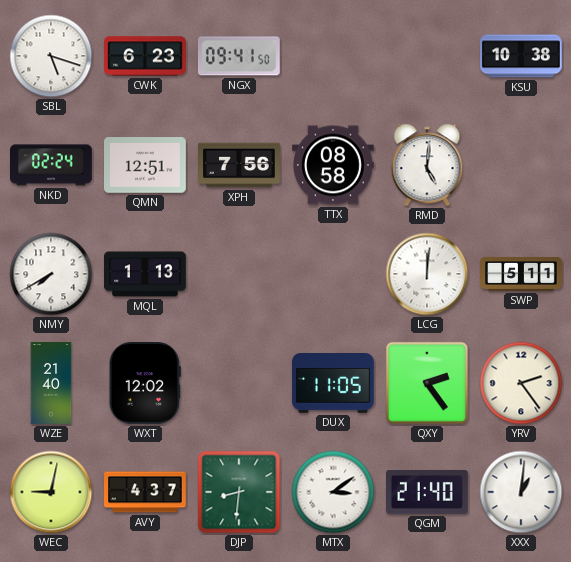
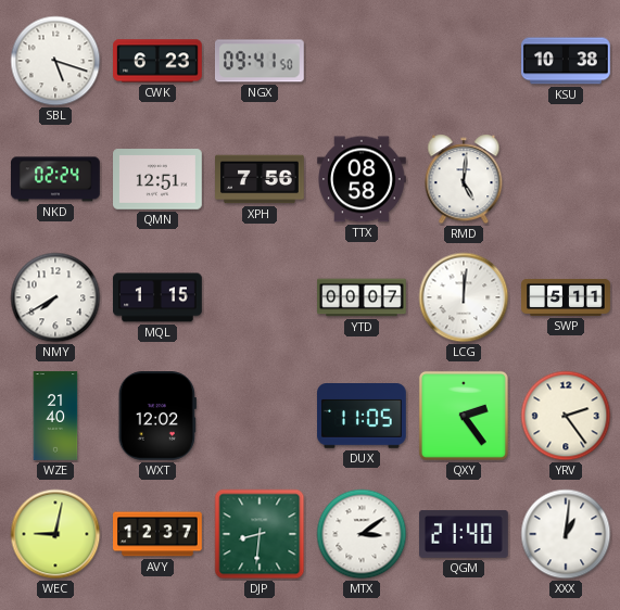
MQL: 1:13 -> 1:15 (159, 297)
YTD: none -> 00:07 (362, 297)
AVY: 4:37 -> 12:37 (159, 534)
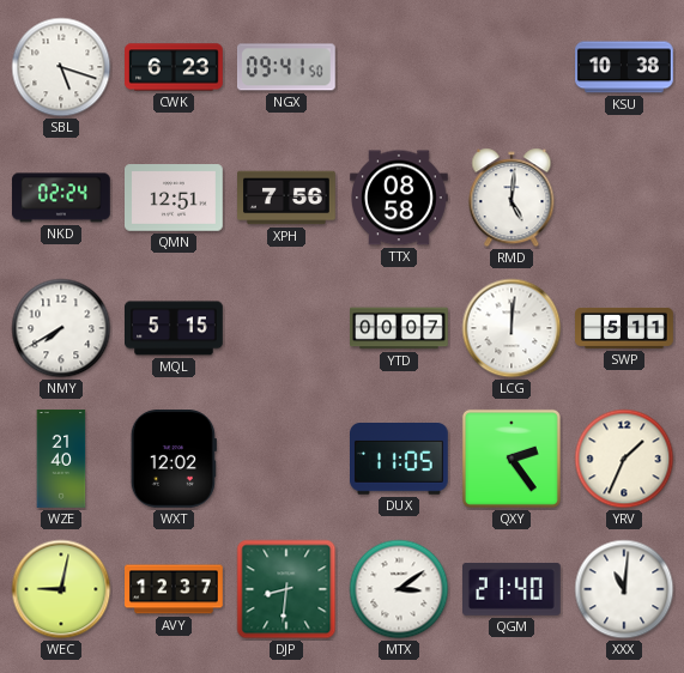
MQL: 1:15 -> 5:15 (175, 328)
YRV: 2:24 -> 1:34 (624, 459)
XXX: 1:01 -> 11:01 (624, 589)
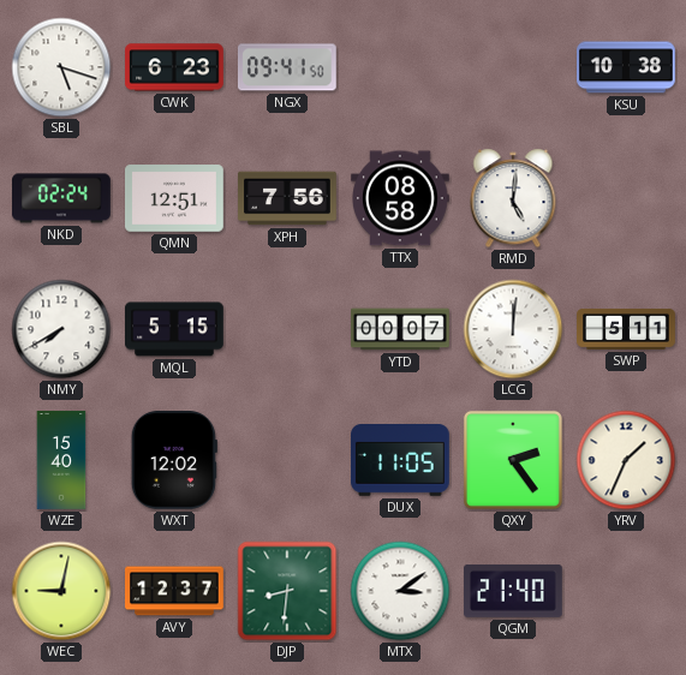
WZE: 21:40 -> 15:40 (61, 460)
XXX: 11:01 -> none (624, 589)
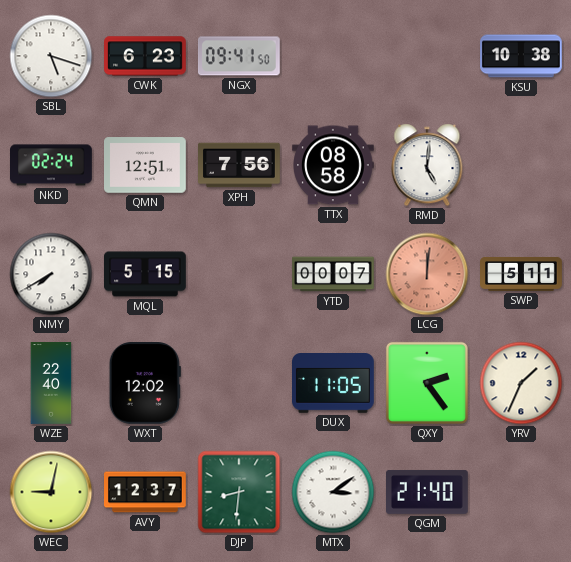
LCG dial: white -> salmon (427, 274)
WZE: 15:40 -> 22:40 (51, 383)
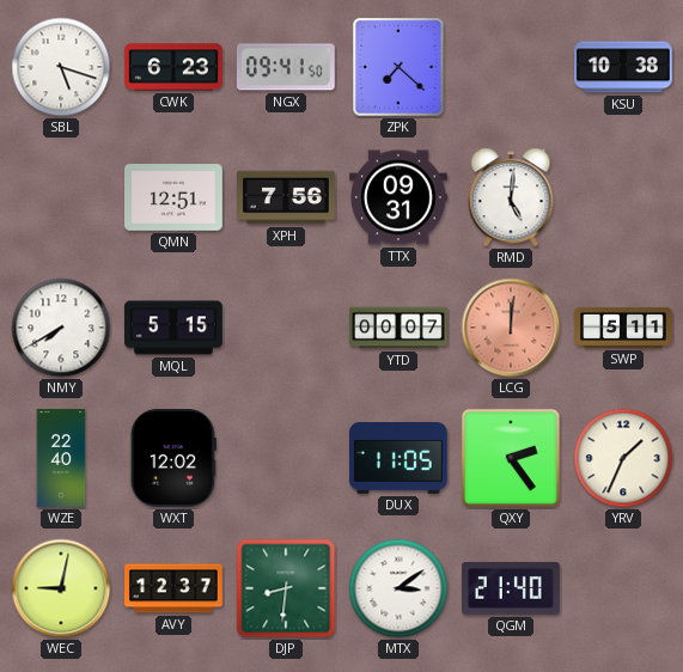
ZPK: none -> 7:22 (398, 67)
NKD: 02:24 -> none (52, 165)
TTX: 08:58 -> 09:31 (400, 197)
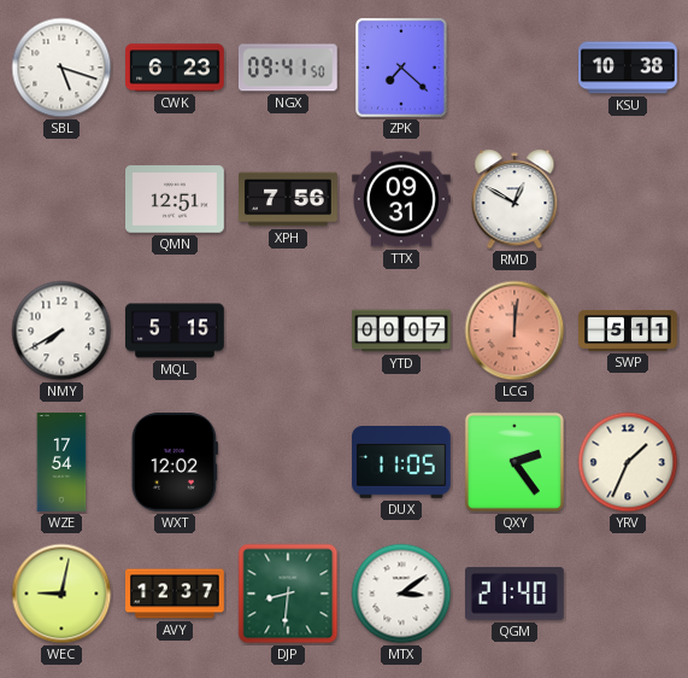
RMD: 5:01 -> 12:50 (514, 199)
WZE: 22:40 -> 17:54 (61, 462)
